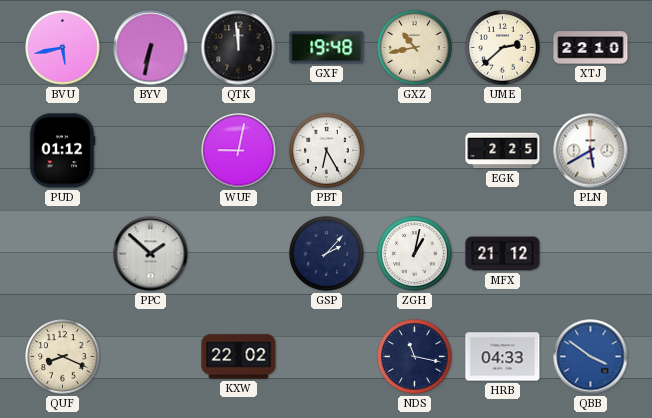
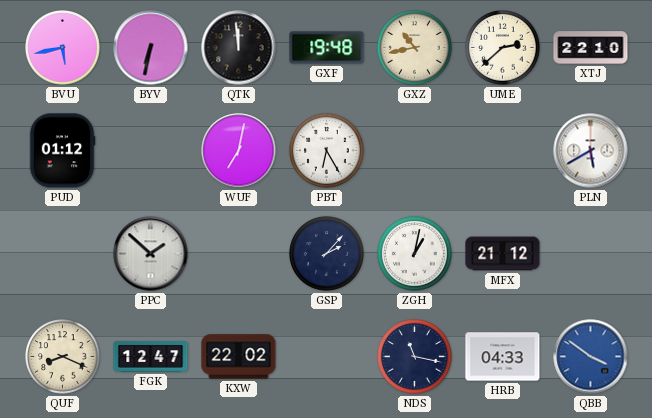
WUF: 9:02 -> 7:02 (239, 151)
EGK: 2:25 -> none (503, 151)
FGK: none -> 12:47 (151, 357)
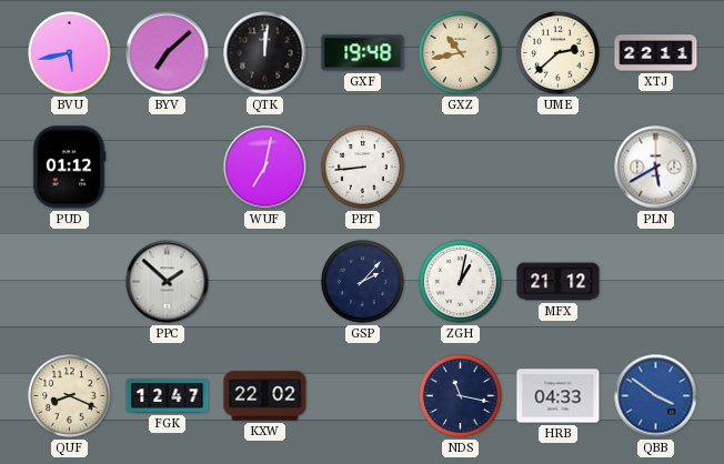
BYV: 6:32 -> 7:08 (168, 53)
QTK: 11:59 -> 12:01 (265, 53)
XTJ: 22:10 -> 22:11 (656, 53)
PBT: 6:25 -> 8:44 (363, 168)
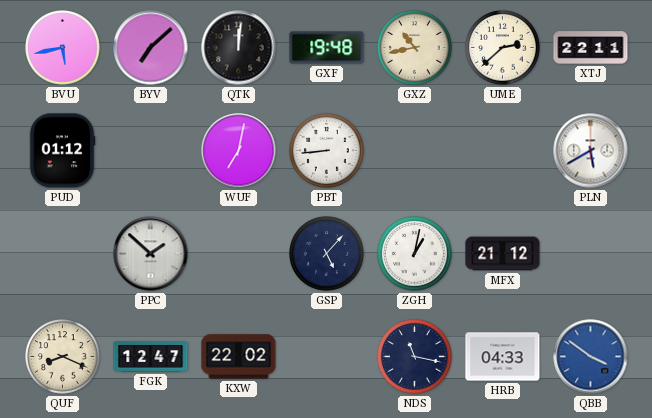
GSP: 2:07 -> 5:07 (327, 254)
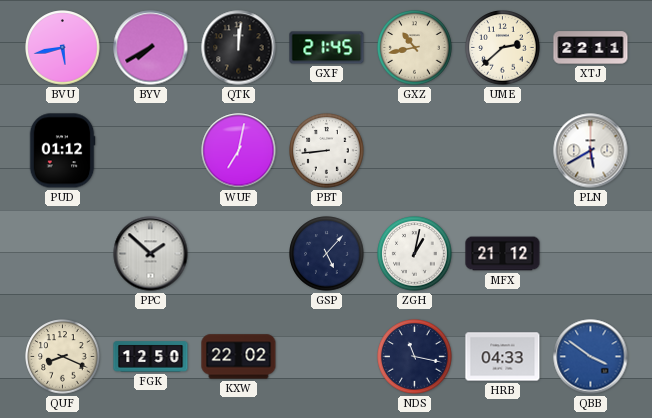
BYV: 7:08 -> 7:40 (151, 48)
GXF: 19:48 -> 21:45 (327, 48)
FGK: 12:47 -> 12:50 (151, 357)
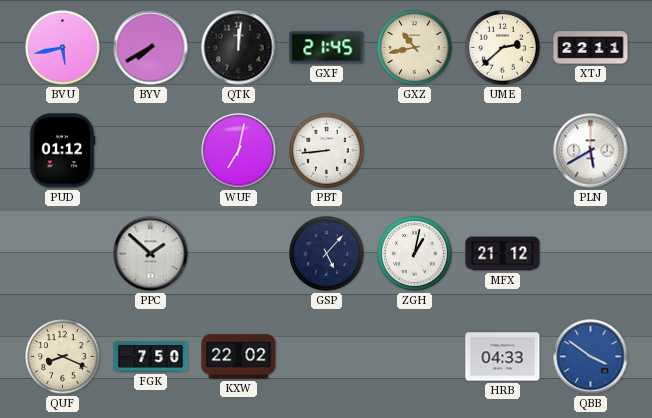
FGK: 12:50 -> 7:50 (151, 357)
NDS: 11:17 -> none (415, 357)
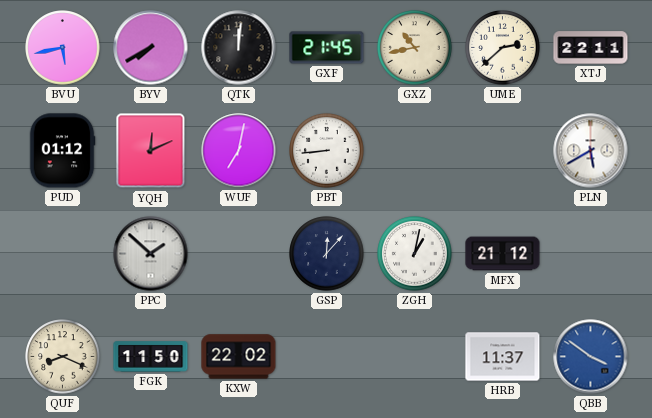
YQH: none -> 12:11 (151, 151)
GSP: 5:07 -> 12:07 (327, 254)
FGK: 7:50 -> 11:50 (151, 357)
HRB: 04:33 -> 11:37 (503, 357)
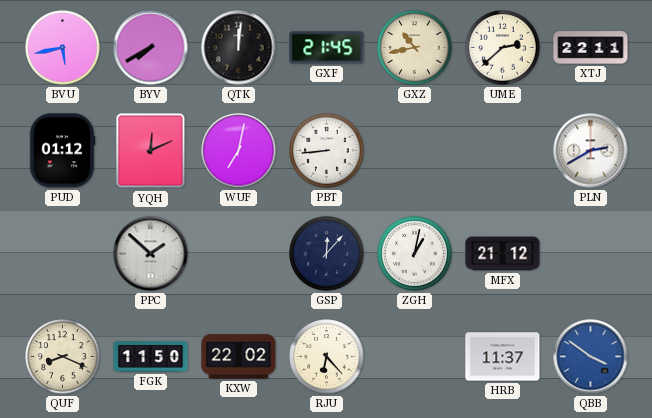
PLN: 5:40 -> 2:40 (591, 151)
RJU: none -> 6:23 (327, 357)
